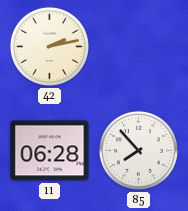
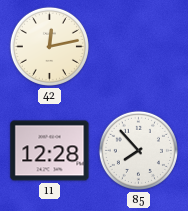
42: 2:13 -> 12:13 (49, 46)
11: 06:28 -> 12:28 (50, 151)
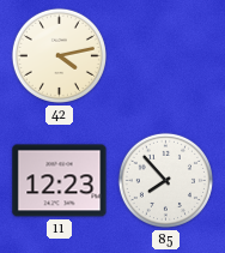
42: 12:13 -> 4:13 (59, 55)
11: 12:28 -> 12:23 (60, 181)
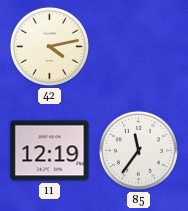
11: 12:23 -> 12:19 (50, 151)
85: 7:53 -> 11:36 (138, 150)
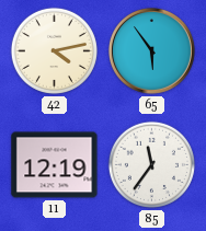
65: none -> 5:54 (151, 50)
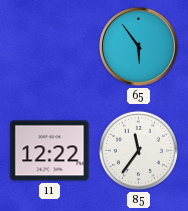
42: 4:13 -> none (54, 50)
11: 12:19 -> 12:22 (50, 151)
